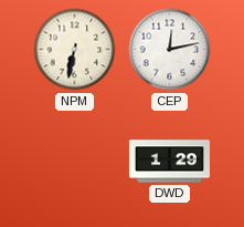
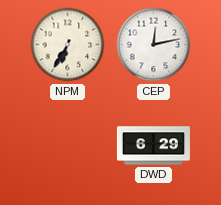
NPM: 6:32 -> 6:35 (68, 45)
DWD: 1:29 -> 6:29 (153, 146)
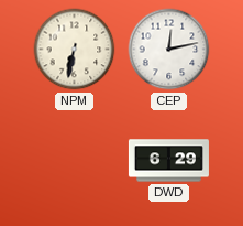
NPM: 6:35 -> 6:32 (75, 50)
